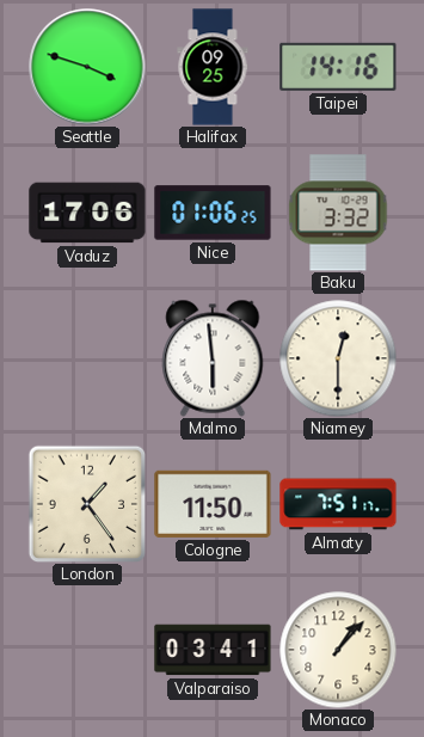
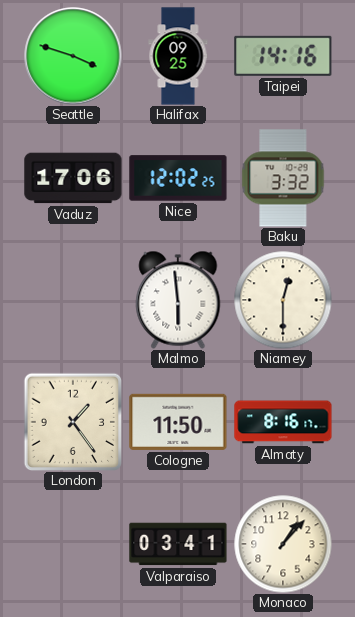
Nice: 01:06 -> 12:02 (178, 178)
Almaty: 7:51 -> 8:16 (283, 422)
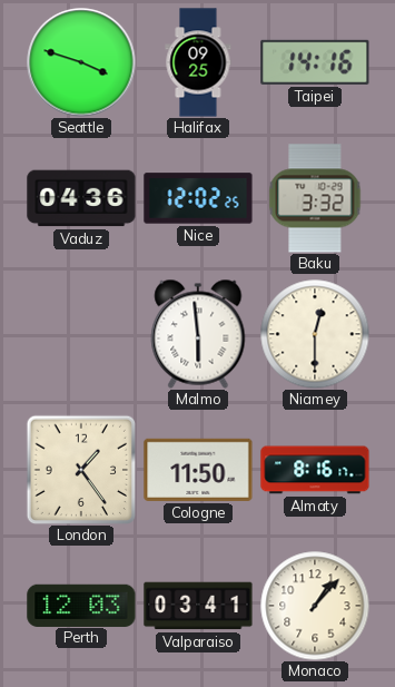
Vaduz: 17:06 -> 04:36 (81, 198)
Perth: none -> 12:03 (81, 605)
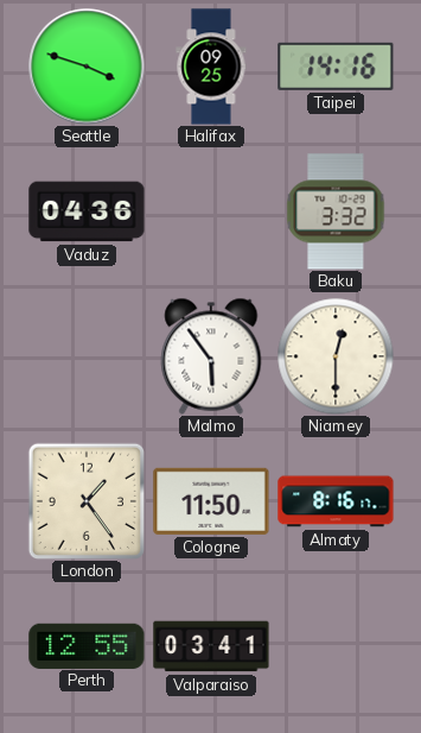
Nice: 12:02 -> none (198, 198)
Malmo: 5:59 -> 5:54 (211, 356)
Perth: 12:03 -> 12:55 (87, 645)
Monaco: 1:07 -> none (315, 606)
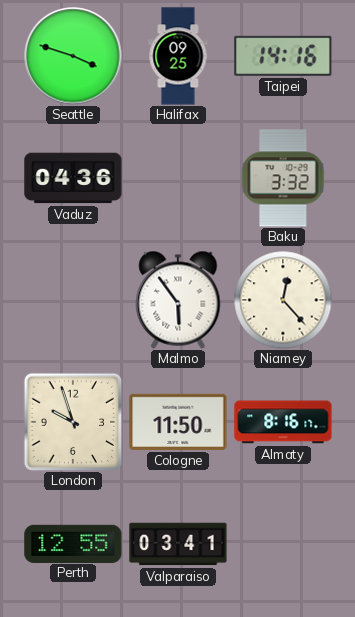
Niamey: 12:30 -> 12:23 (283, 300)
London: 1:24 -> 9:57 (72, 421)
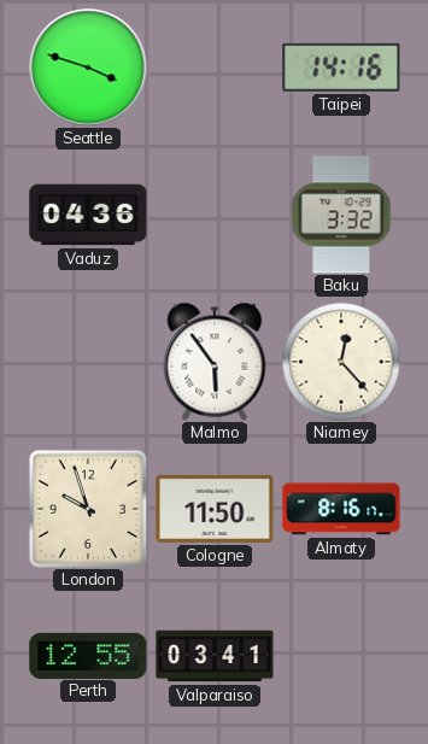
Halifax: 09:25 -> none (178, 56)
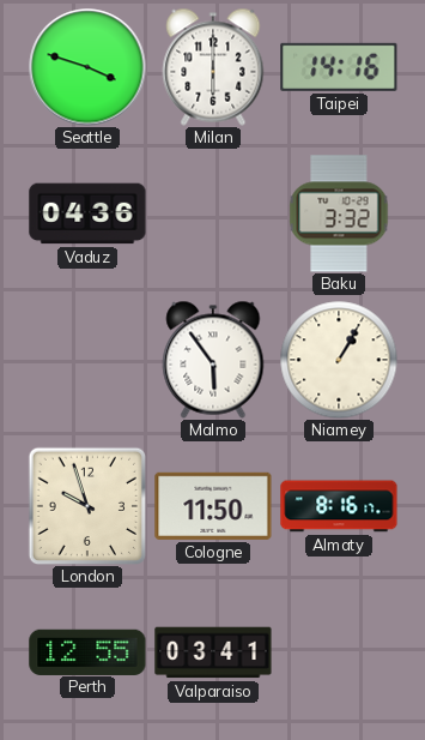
Milan: none -> 6:00 (213, 67)
Niamey: 12:23 -> 1:05 (339, 360)
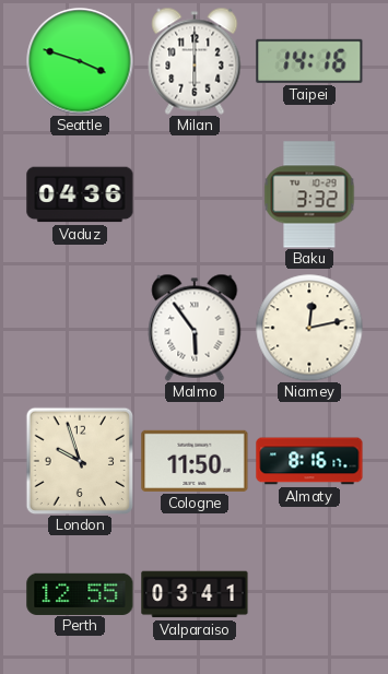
Niamey: 1:05 -> 12:13 (309, 328)
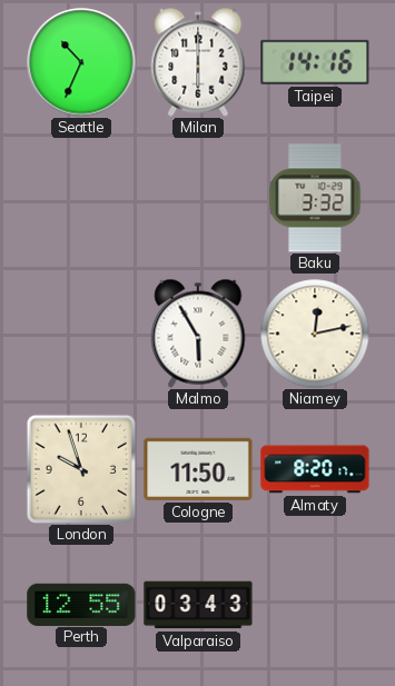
Seattle: 3:48 -> 10:34 (81, 62)
Vaduz: 04:36 -> none (80, 194)
Malmo: 5:54 -> 5:55 (198, 334)
Almaty: 8:16 -> 8:20 (315, 469)
Valparaiso: 03:41 -> 03:43 (198, 605)
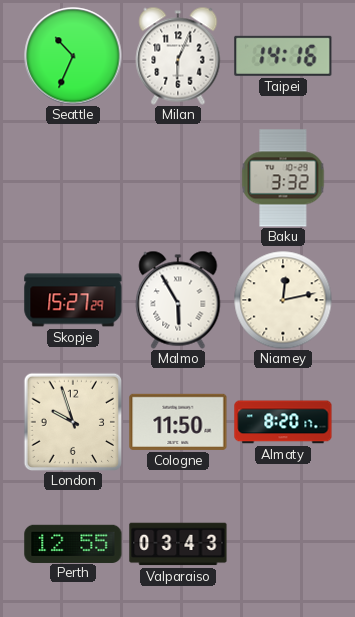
Milan: 6:00 -> 6:04 (178, 56)
Skopje: none -> 15:27 (73, 300)
